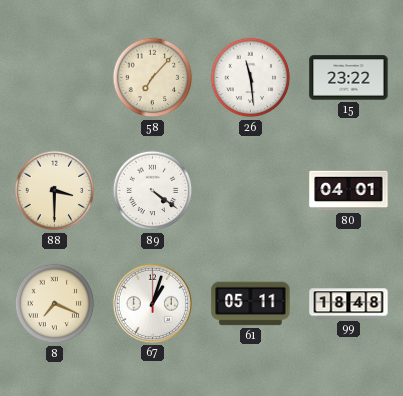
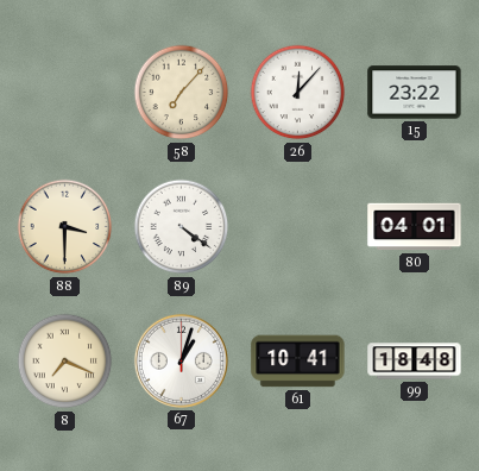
26: 11:29 -> 12:07 (298, 93)
61: 05:11 -> 10:41 (298, 362)
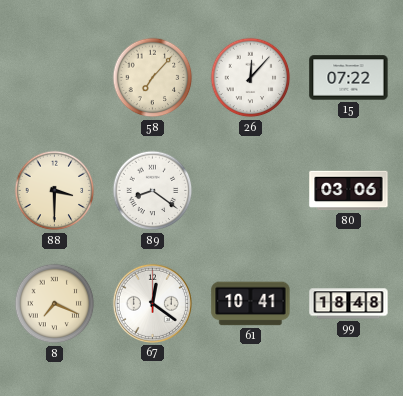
15: 23:22 -> 07:22 (349, 78)
89: 4:21 -> 8:21 (153, 191)
80: 04:01 -> 03:06 (349, 191)
67: 1:03 -> 12:21 (152, 303)
